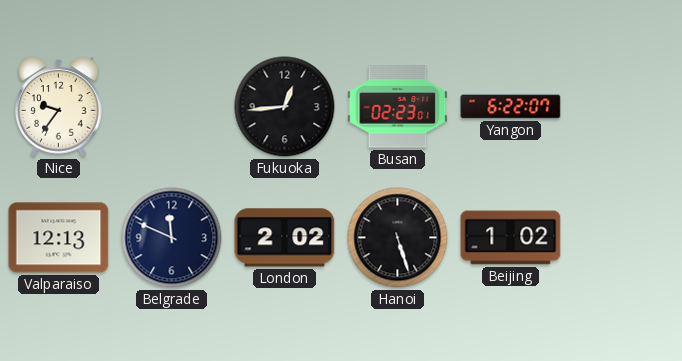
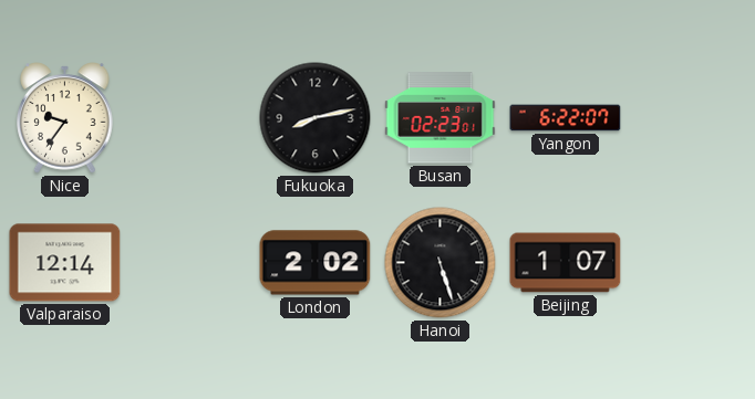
Fukuoka: 12:44 -> 8:13 (316, 118)
Valparaiso: 12:13 -> 12:14 (65, 263)
Belgrade: 11:49 -> none (172, 238)
Beijing: 1:02 -> 1:07 (566, 263)
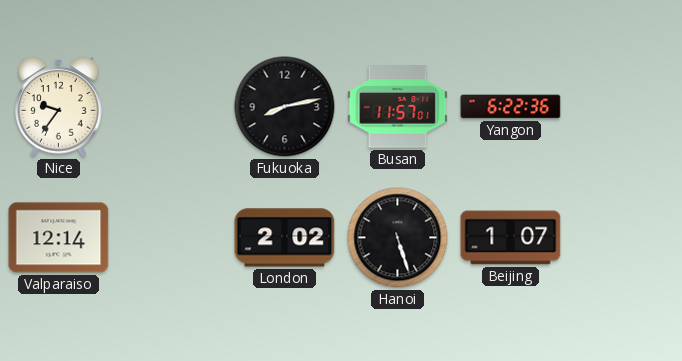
Busan: 02:23 -> 11:57 (398, 107)
Yangon: 6:22:07 -> 6:22:36 (511, 107)
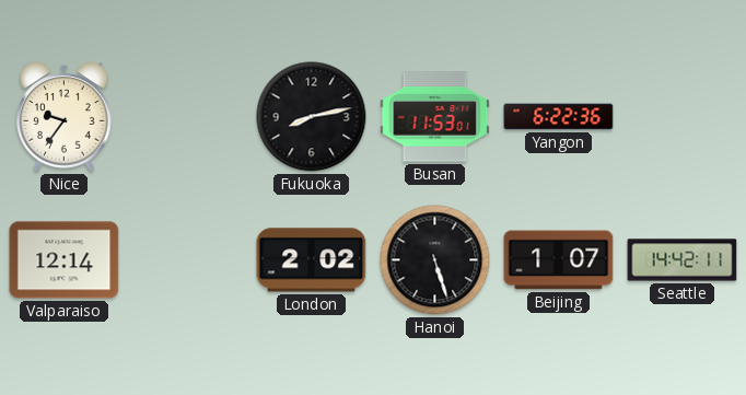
Busan: 11:57 -> 11:53 (435, 117)
Seattle: none -> 14:42 (683, 260)
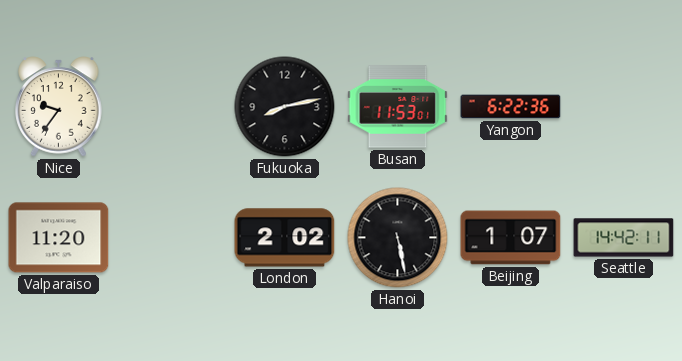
Valparaiso: 12:14 -> 11:20 (59, 238)
Hanoi: 5:27 -> 5:28 (398, 238)
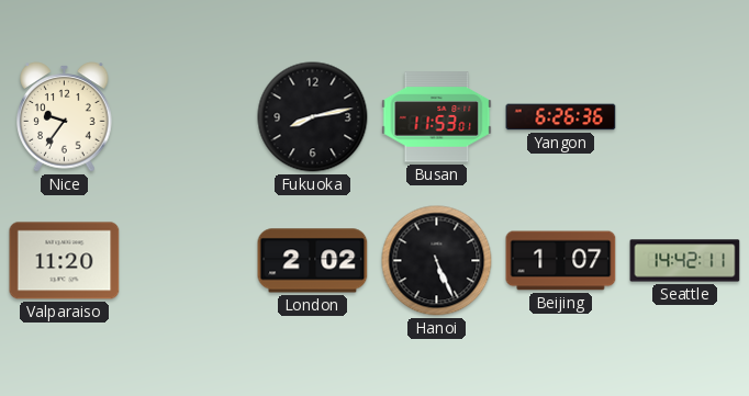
Yangon: 6:22 -> 6:26 (561, 117)
Hanoi: 5:28 -> 5:26 (437, 261)
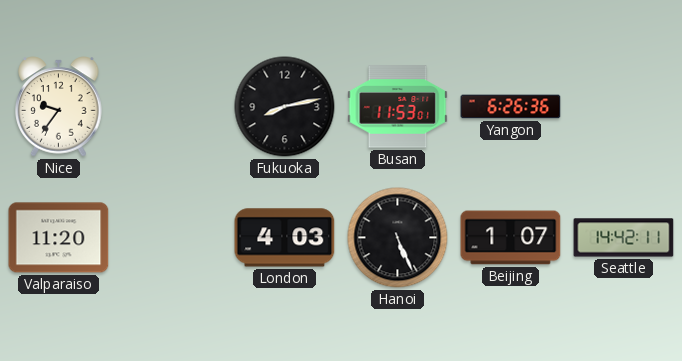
London: 2:02 -> 4:03 (285, 238)
